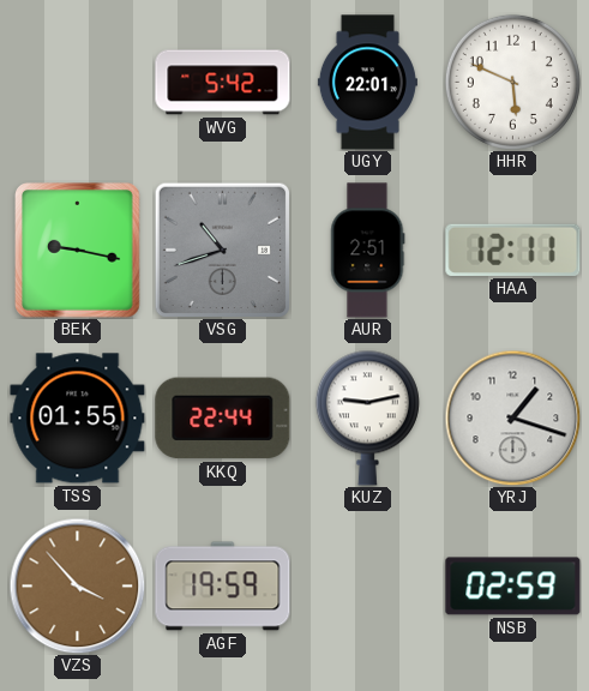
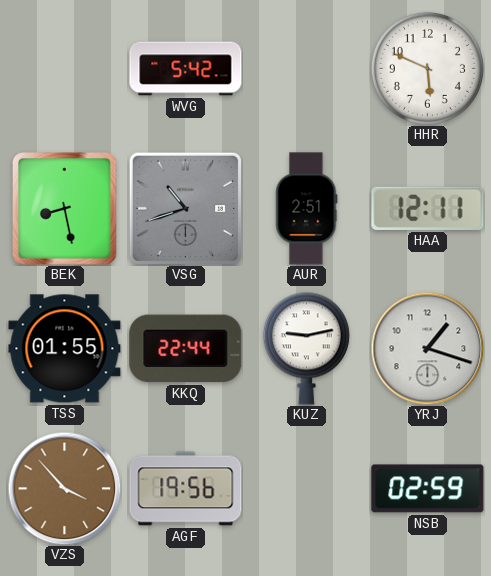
UGY: 22:01 -> none (367, 83)
BEK: 9:17 -> 8:28 (65, 209)
AGF: 19:59 -> 19:56 (186, 489)
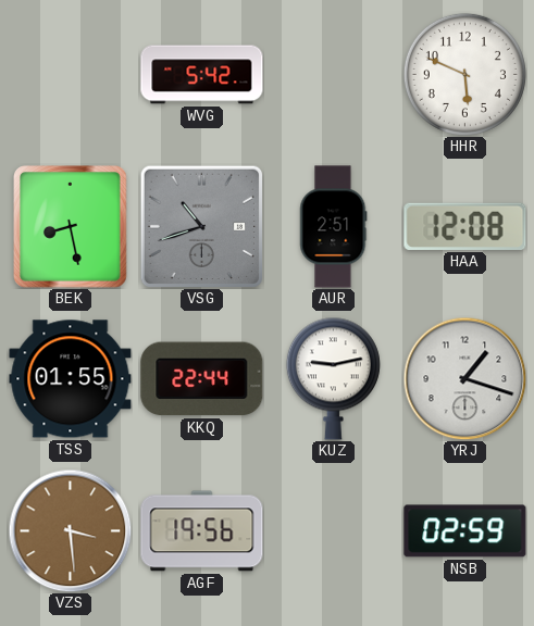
HAA: 12:11 -> 12:08 (465, 226)
VZS: 3:53 -> 3:29 (70, 530)
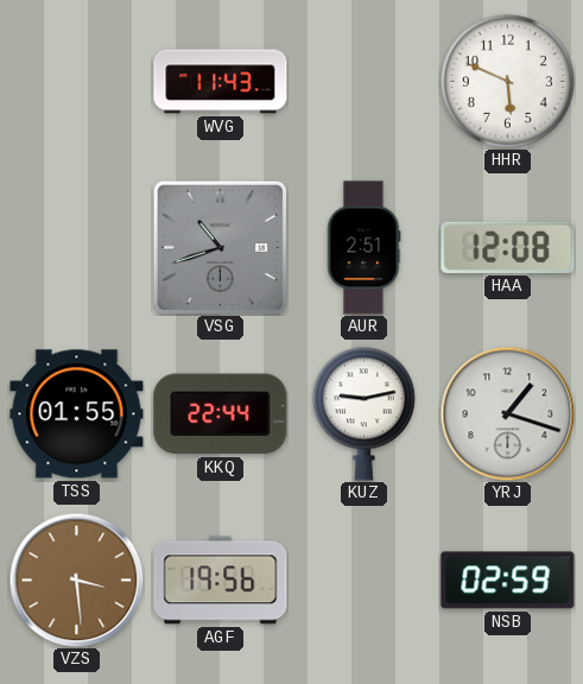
WVG: 5:42 -> 11:43 (221, 82)
BEK: 8:28 -> none (71, 227)
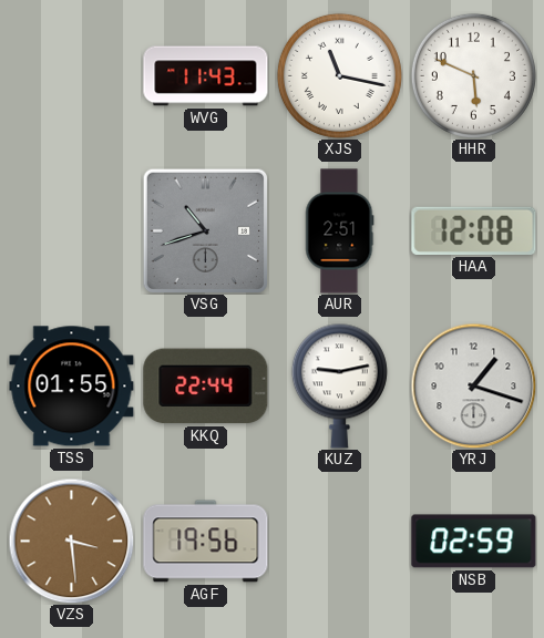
XJS: none -> 11:17 (339, 75)
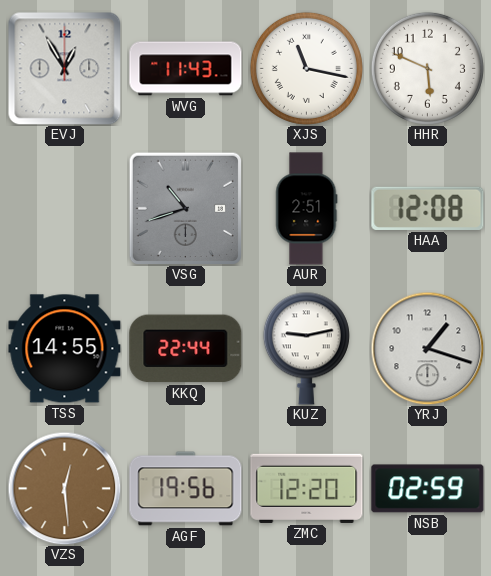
EVJ: none -> 12:55 (64, 68)
TSS: 01:55 -> 14:55 (65, 349)
VZS: 3:29 -> 12:29 (64, 488)
ZMC: none -> 12:20 (307, 488)
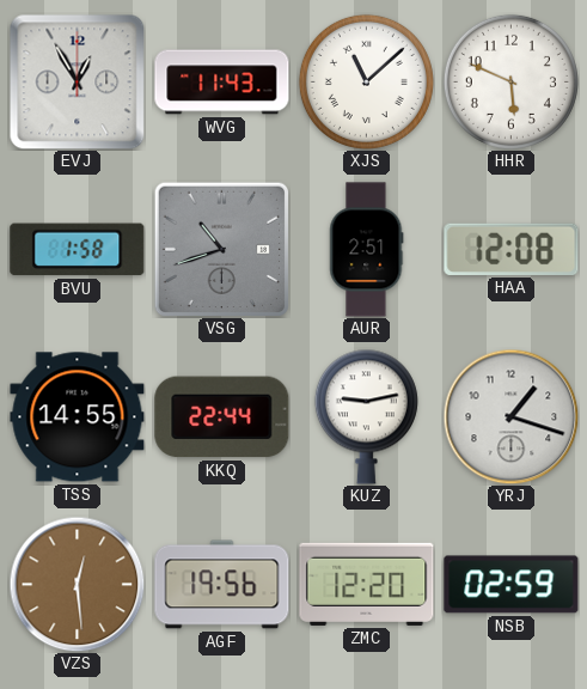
XJS: 11:17 -> 11:08 (366, 81)
BVU: none -> 1:58 (78, 250)
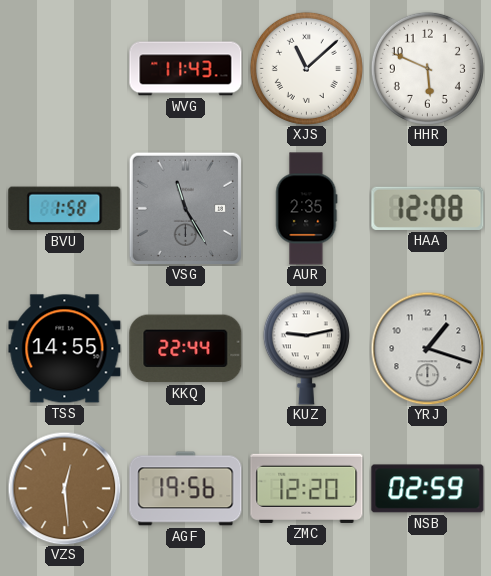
EVJ: 12:55 -> none (77, 81)
VSG: 10:42 -> 11:25 (185, 208)
AUR: 2:51 -> 2:35 (307, 209)
